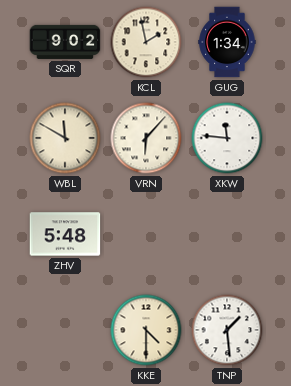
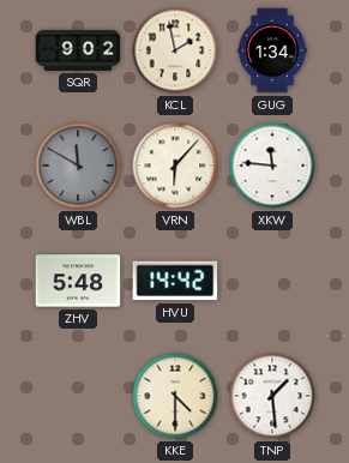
WBL dial: cream -> grey (78, 166)
HVU: none -> 14:42 (175, 281)
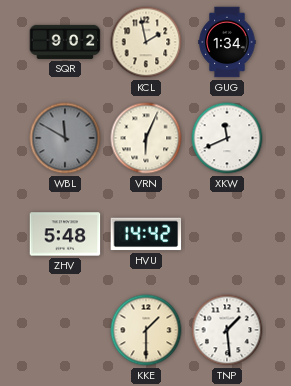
VRN: 6:07 -> 6:04 (146, 138)
XKW: 11:46 -> 11:41 (227, 138)
KKE: 4:30 -> 1:30 (146, 330)
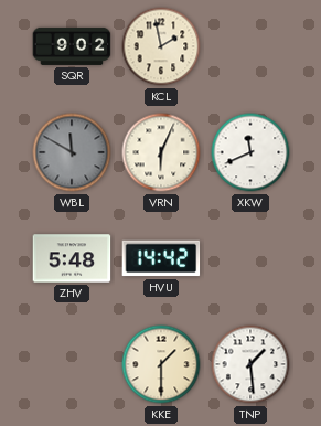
GUG: 1:34 -> none (227, 42)
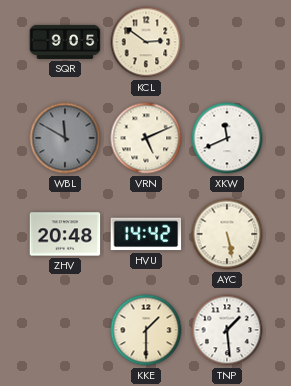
SQR: 9:02 -> 9:05 (65, 42)
KCL: 1:58 -> 2:51 (146, 42)
VRN: 6:04 -> 5:11 (146, 138)
ZHV: 5:48 -> 20:48 (65, 234)
AYC: none -> 5:28 (227, 234)
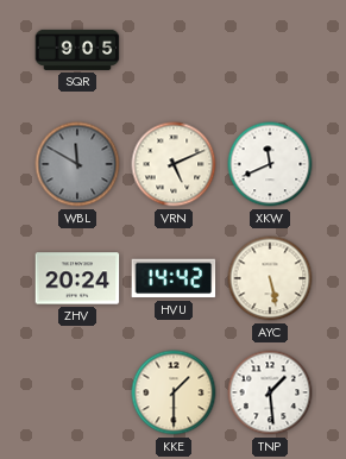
KCL: 2:51 -> none (146, 42)
ZHV: 20:48 -> 20:24 (77, 278)
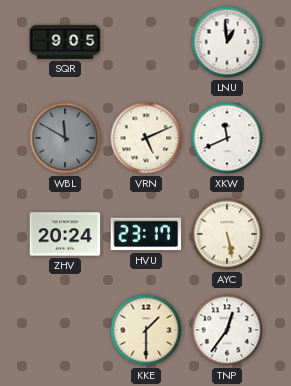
LNU: none -> 12:59 (227, 42)
HVU: 14:42 -> 23:17 (146, 234)
TNP: 1:29 -> 12:36 (227, 330)
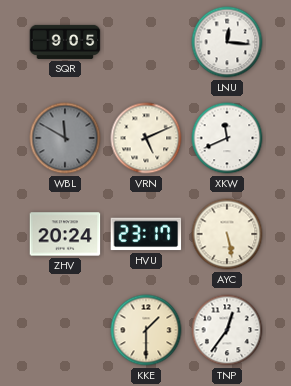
LNU: 12:59 -> 12:16 (227, 42)
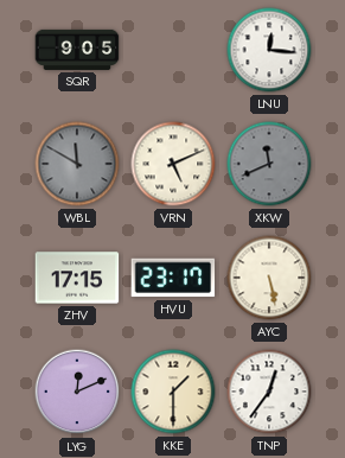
XKW dial: white -> grey (269, 164)
ZHV: 20:24 -> 17:15 (77, 278)
LYG: none -> 12:11 (77, 392)
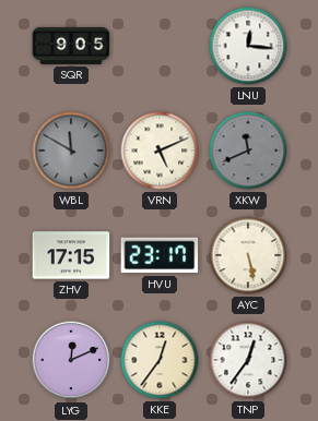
KKE: 1:30 -> 12:36 (160, 360)
